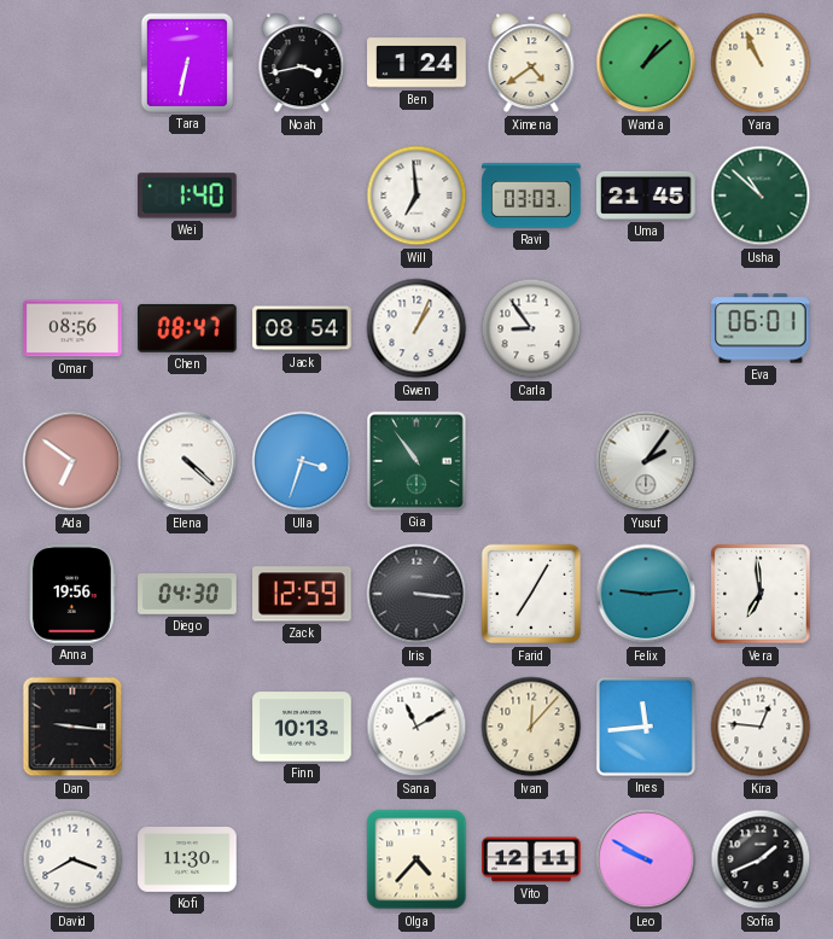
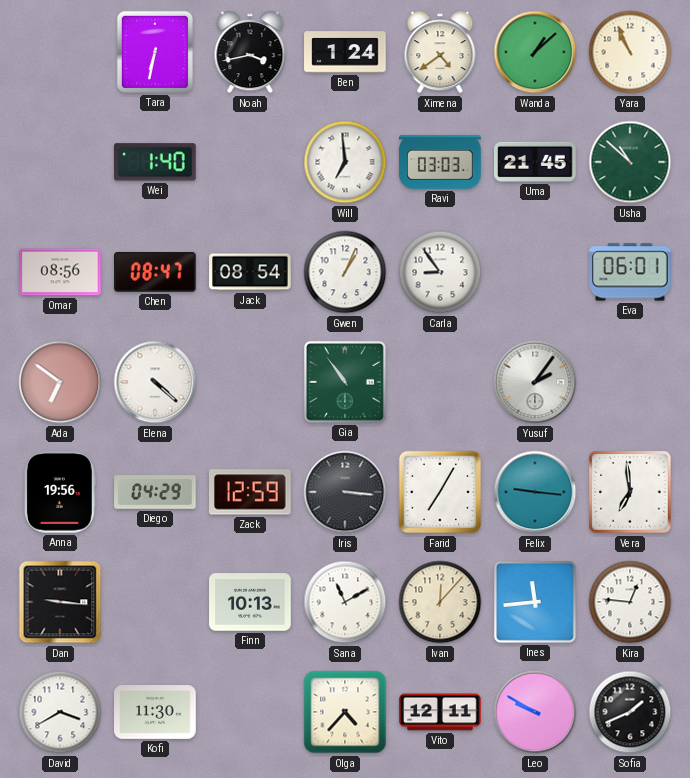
Ulla: 3:33 -> none (302, 461)
Diego: 04:30 -> 04:29 (155, 492)
Felix: 9:14 -> 9:16 (535, 492)
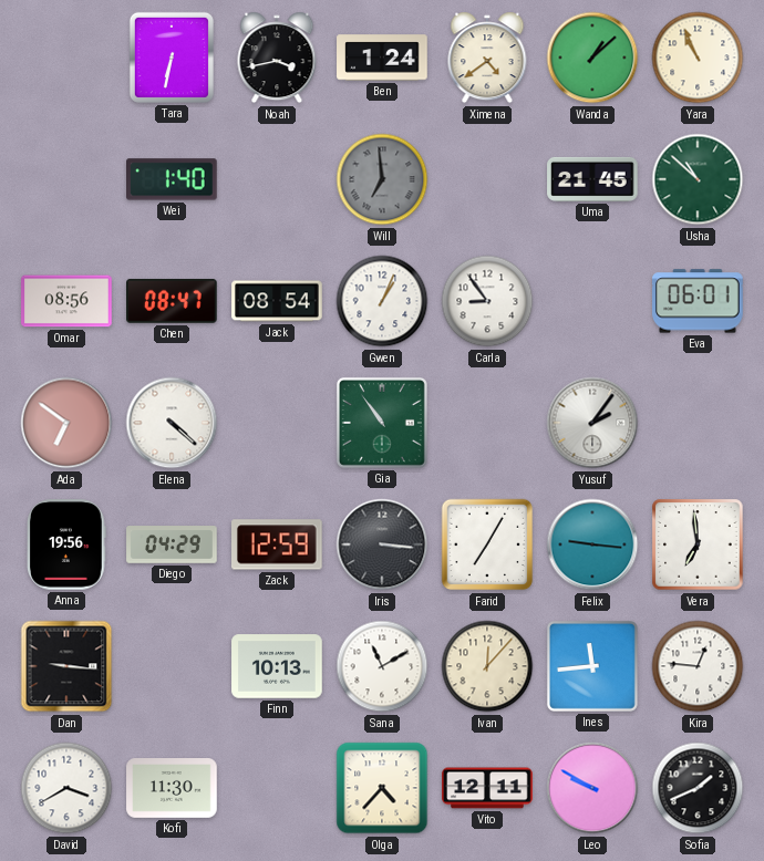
Will dial: white -> grey (382, 179)
Ravi: 03:03 -> none (440, 162)
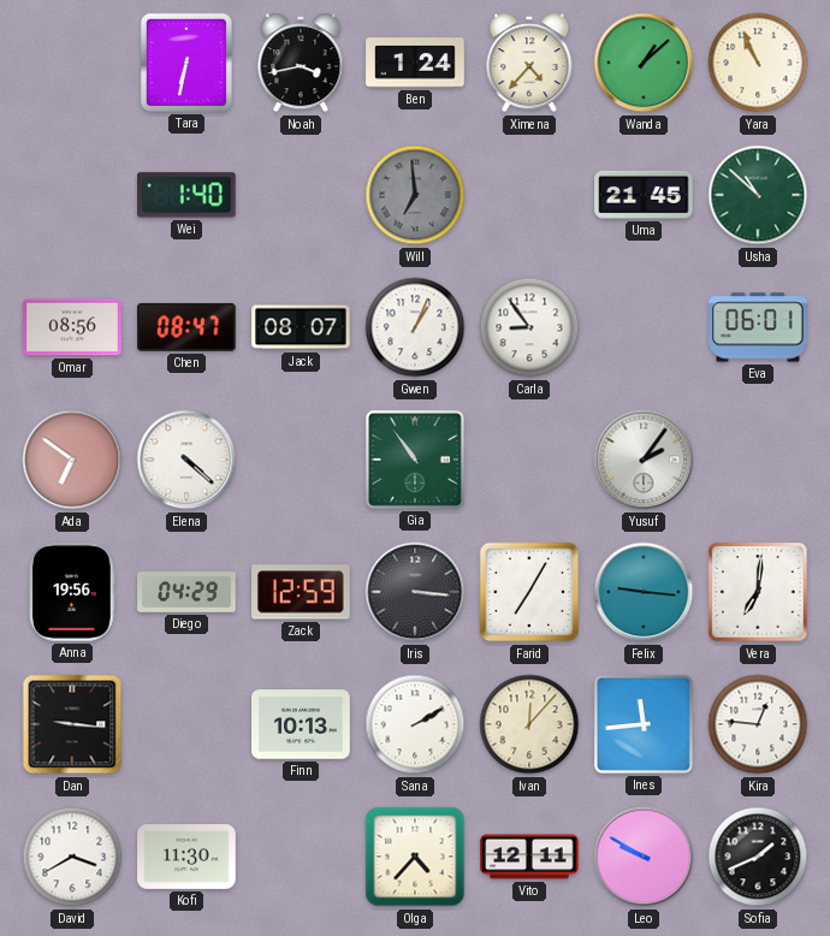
Ximena: 4:39 -> 4:37 (529, 63)
Jack: 08:54 -> 08:07 (301, 327)
Vera: 6:59 -> 7:01 (758, 592)
Sana: 11:10 -> 2:10 (415, 724)
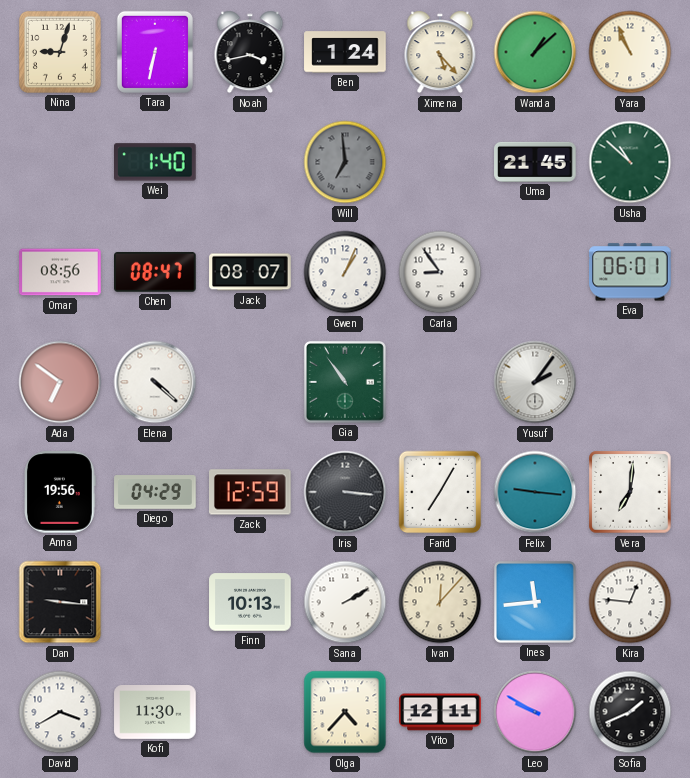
Nina: none -> 9:03 (60, 52)
Ximena: 4:37 -> 5:23 (440, 52)
